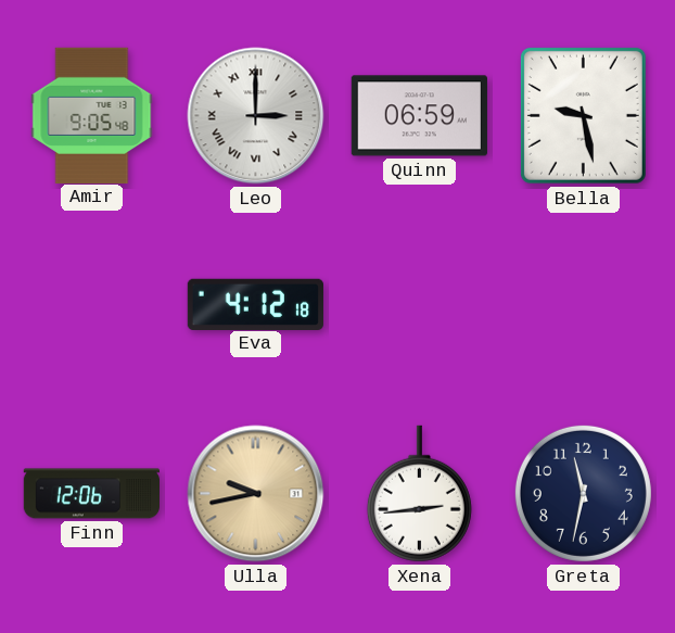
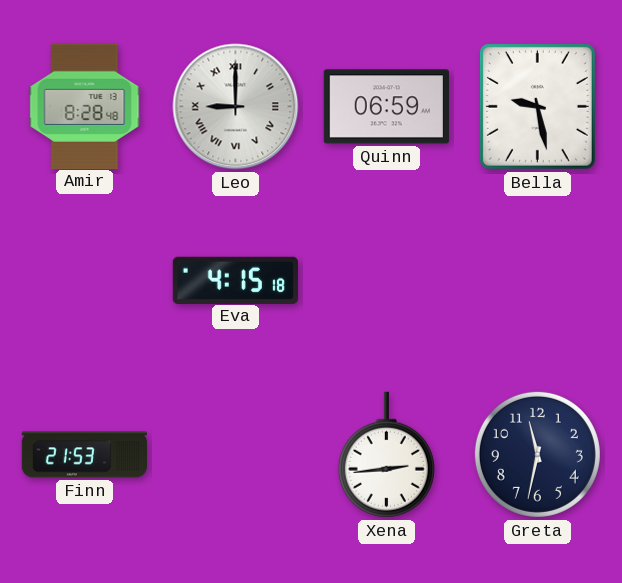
Amir: 9:05 -> 8:28 (85, 106)
Leo: 3:00 -> 9:00 (236, 107)
Eva: 4:12 -> 4:15 (235, 280)
Finn: 12:06 -> 21:53 (84, 455)
Ulla: 9:43 -> none (256, 494)
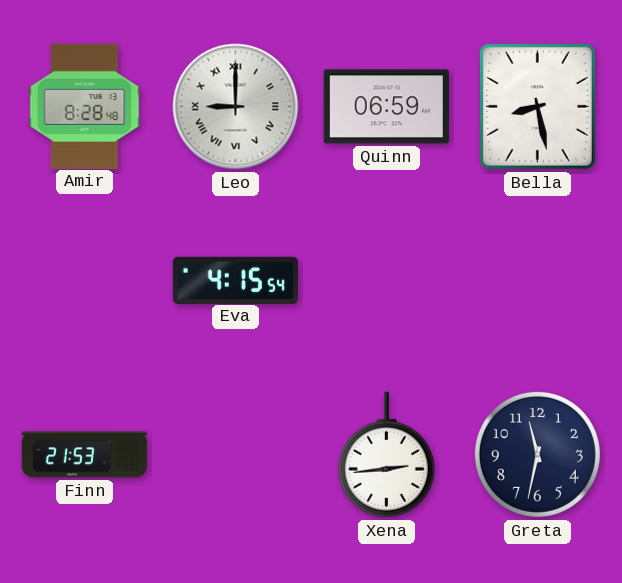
Bella: 9:28 -> 8:28 (537, 106)
Eva: 4:15:18 -> 4:15:54 (235, 280)
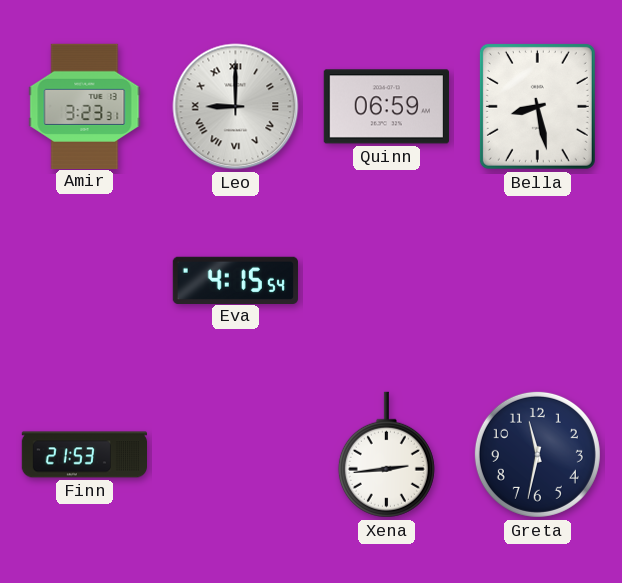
Amir: 8:28 -> 3:23 (85, 106)
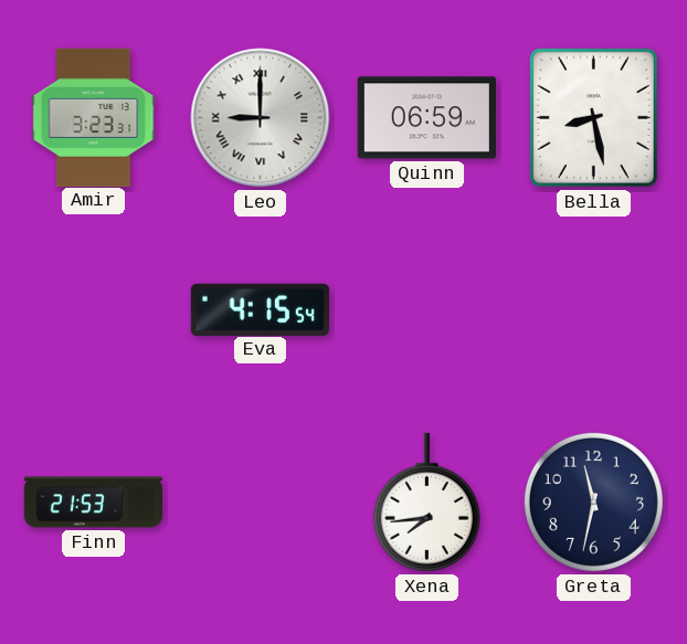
Xena: 2:44 -> 7:44 (426, 503)
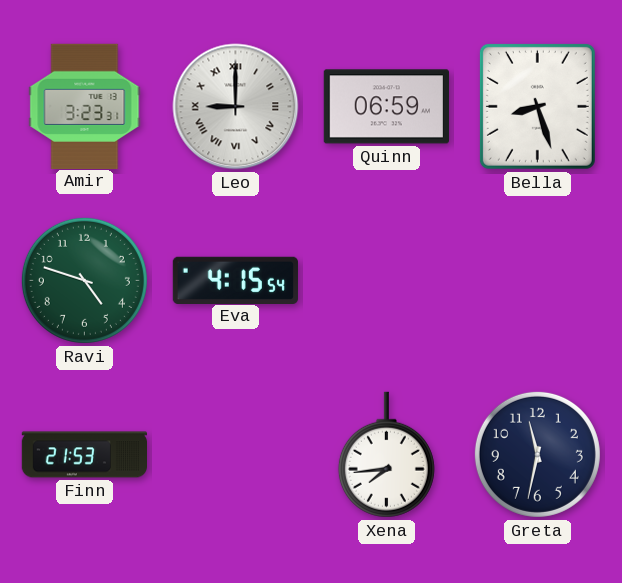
Bella: 8:28 -> 8:27 (537, 106)
Ravi: none -> 4:48 (84, 280)
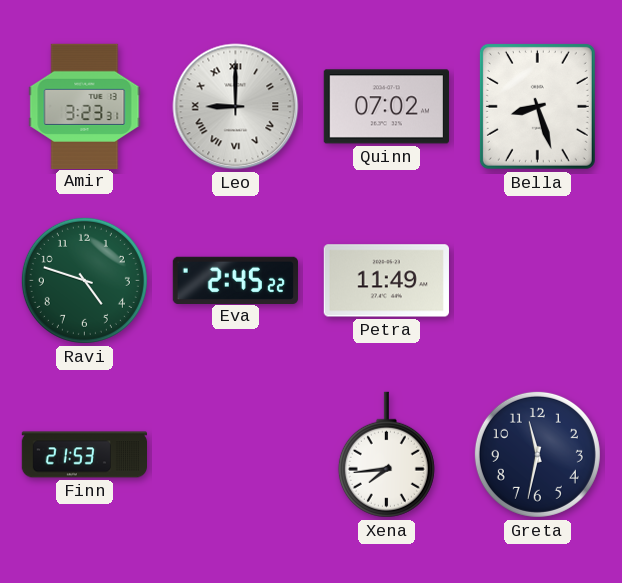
Quinn: 06:59 -> 07:02 (386, 107)
Eva: 4:15 -> 2:45 (235, 280)
Petra: none -> 11:49 (386, 281)
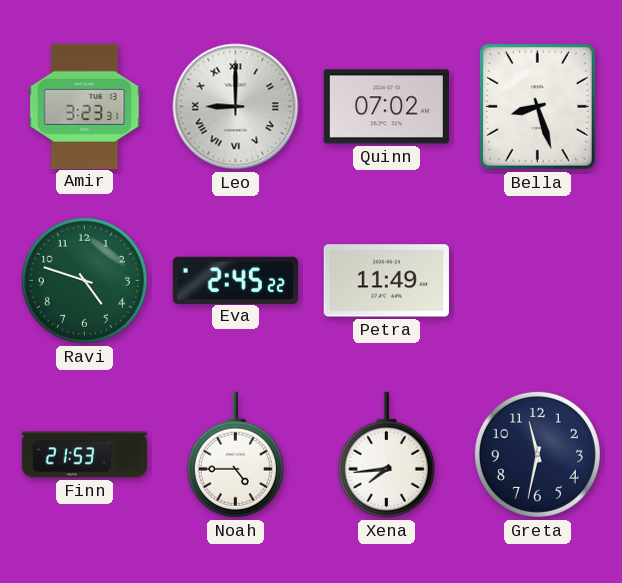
Noah: none -> 4:45 (235, 455)
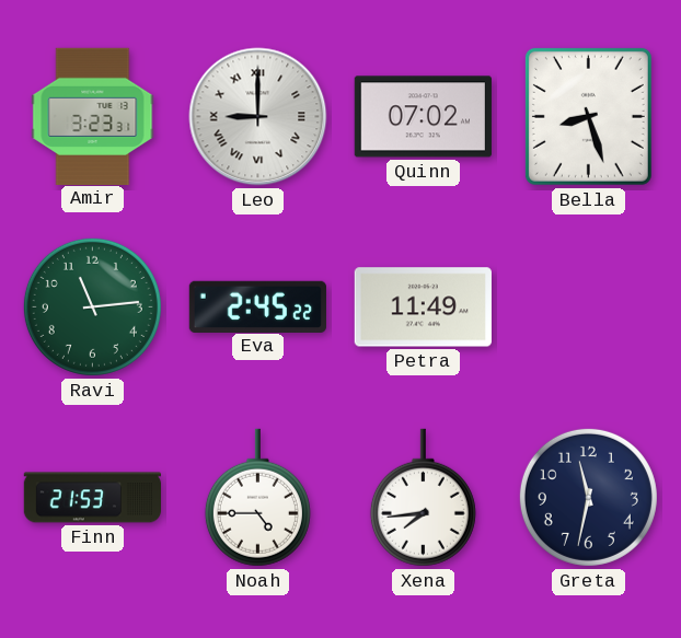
Ravi: 4:48 -> 11:14 (92, 306)
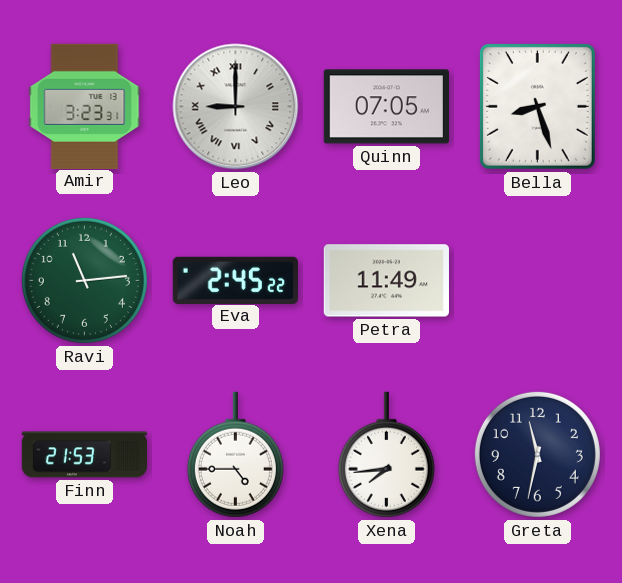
Quinn: 07:02 -> 07:05 (386, 107)
